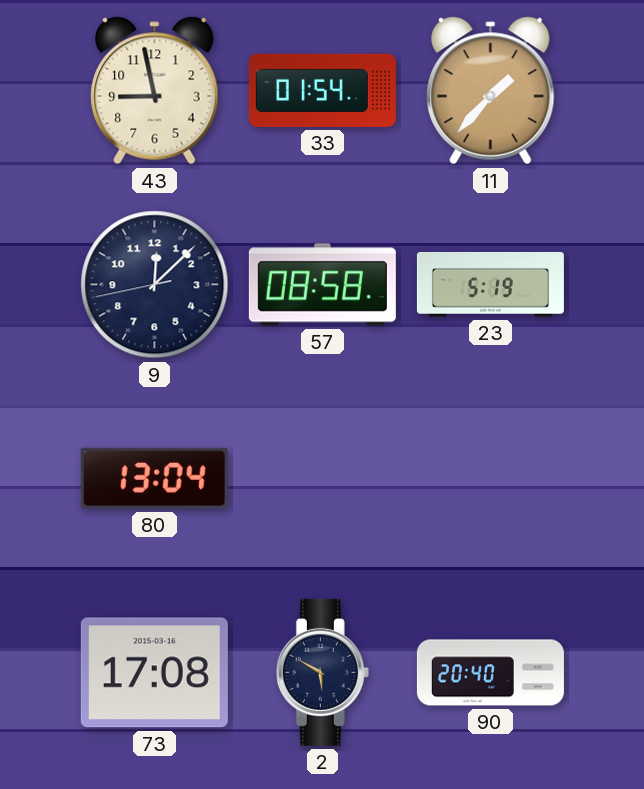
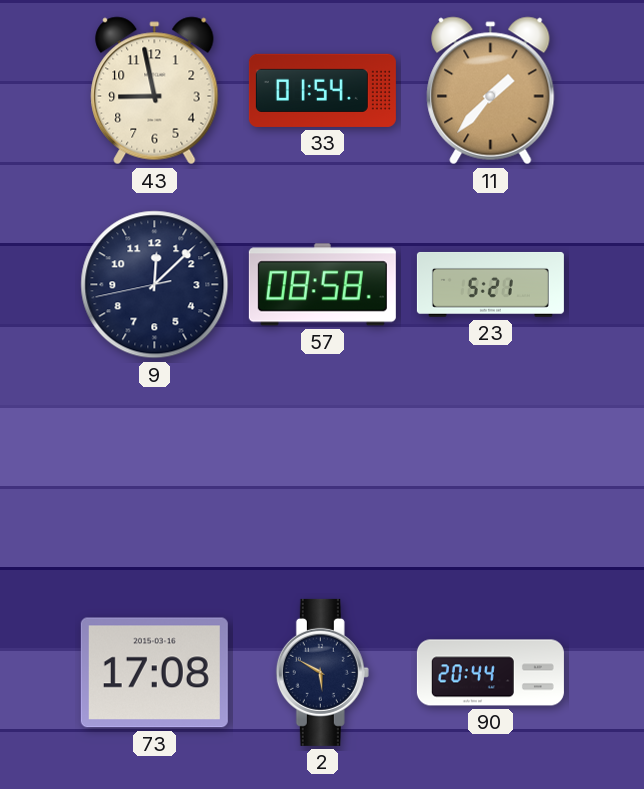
23: 5:19 -> 5:21 (490, 284)
80: 13:04 -> none (154, 478)
90: 20:40 -> 20:44 (490, 673)
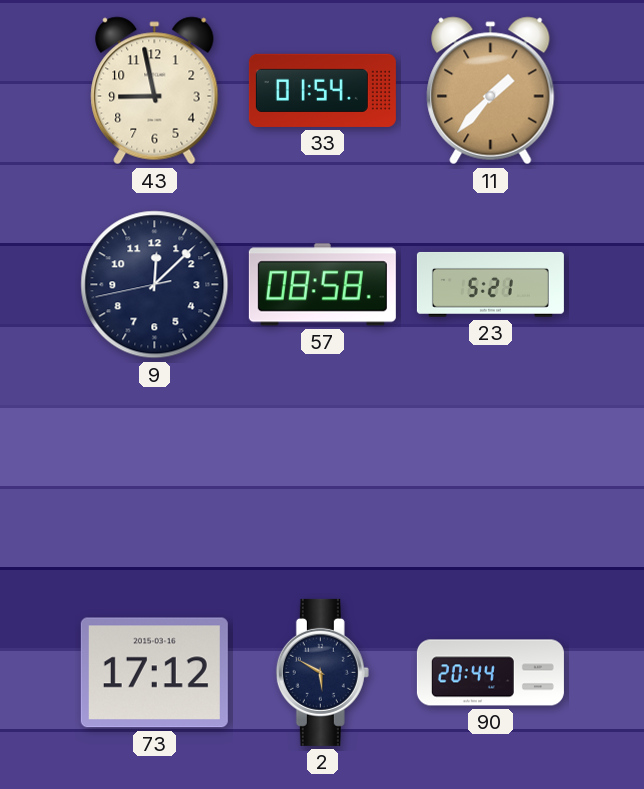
73: 17:08 -> 17:12 (154, 673)
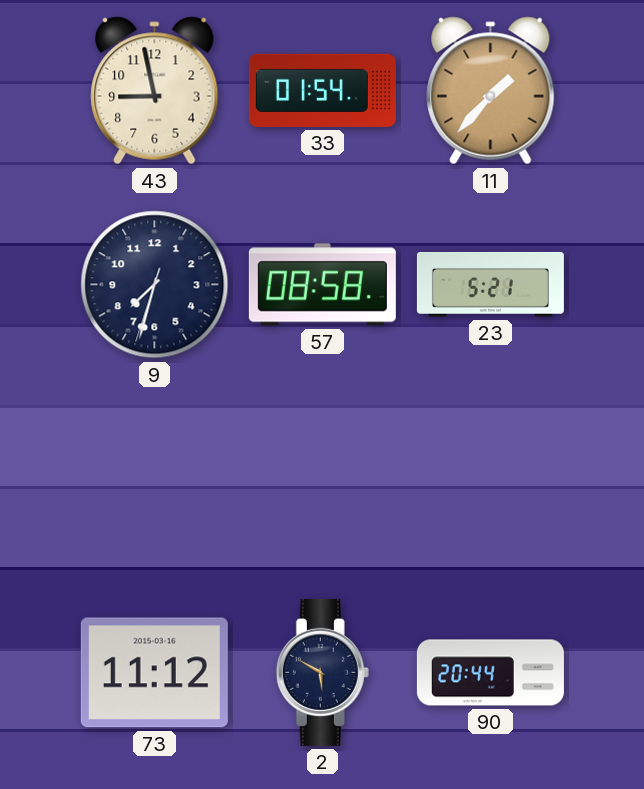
9: 12:07 -> 7:32 (155, 285)
73: 17:12 -> 11:12 (154, 673)
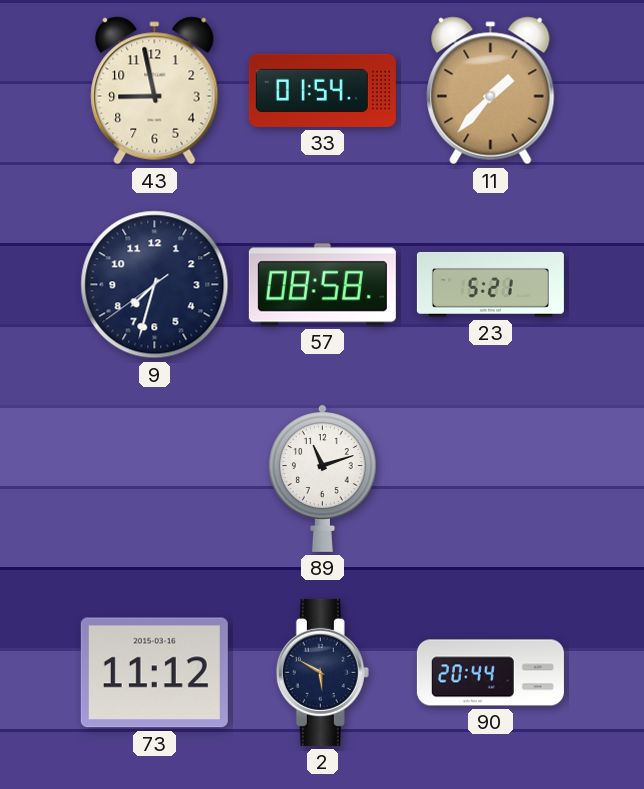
9: 7:32:33 -> 7:32:39 (155, 285)
89: none -> 11:12 (322, 478)
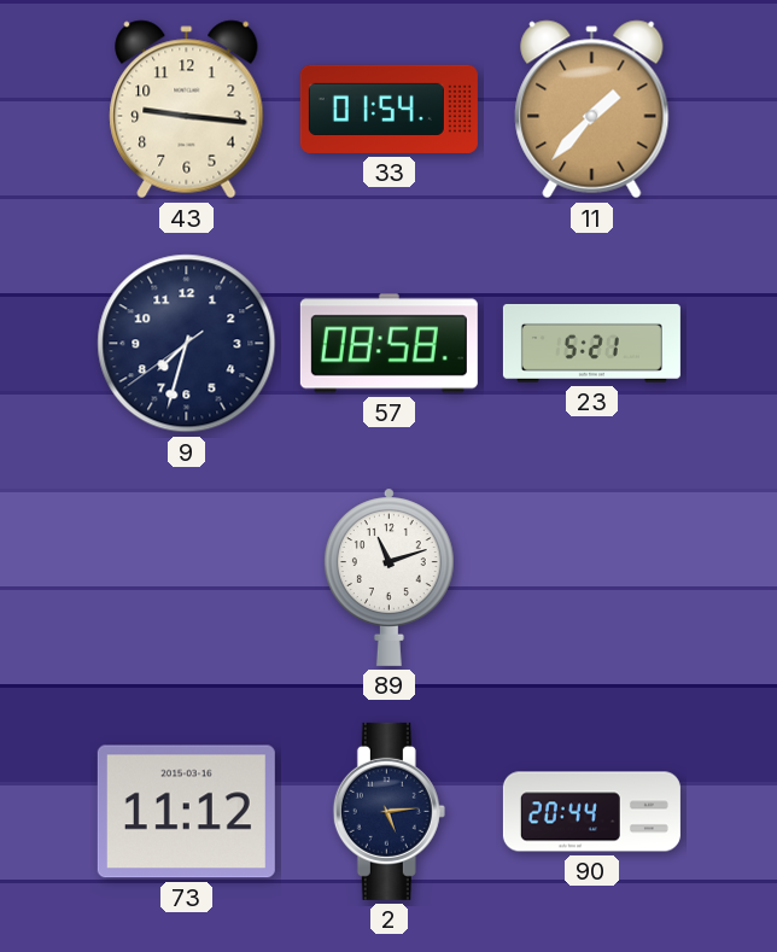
43: 8:58 -> 9:16 (187, 110)
2: 5:50 -> 5:14 (388, 811)
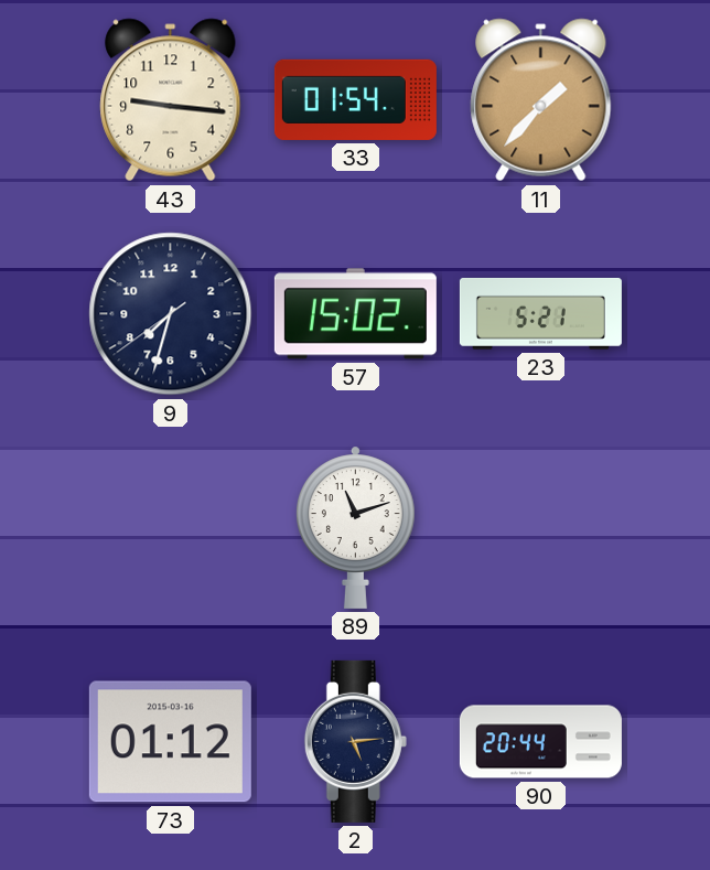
57: 08:58 -> 15:02 (355, 314)
73: 11:12 -> 01:12 (170, 742)
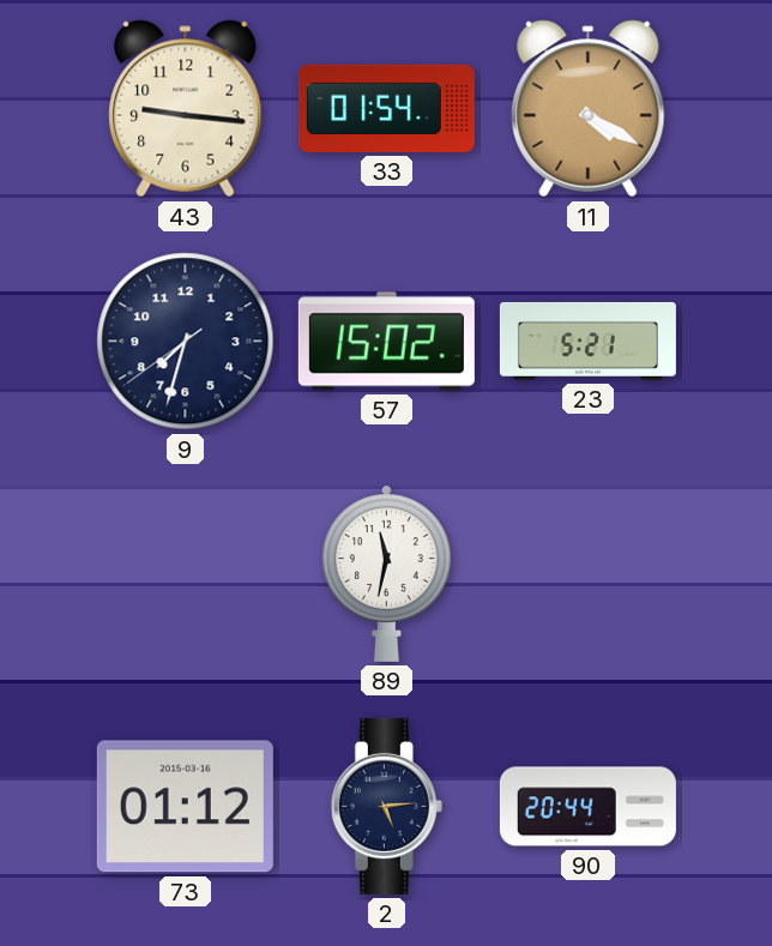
11: 1:37 -> 4:20 (589, 109)
89: 11:12 -> 11:32 (386, 573)
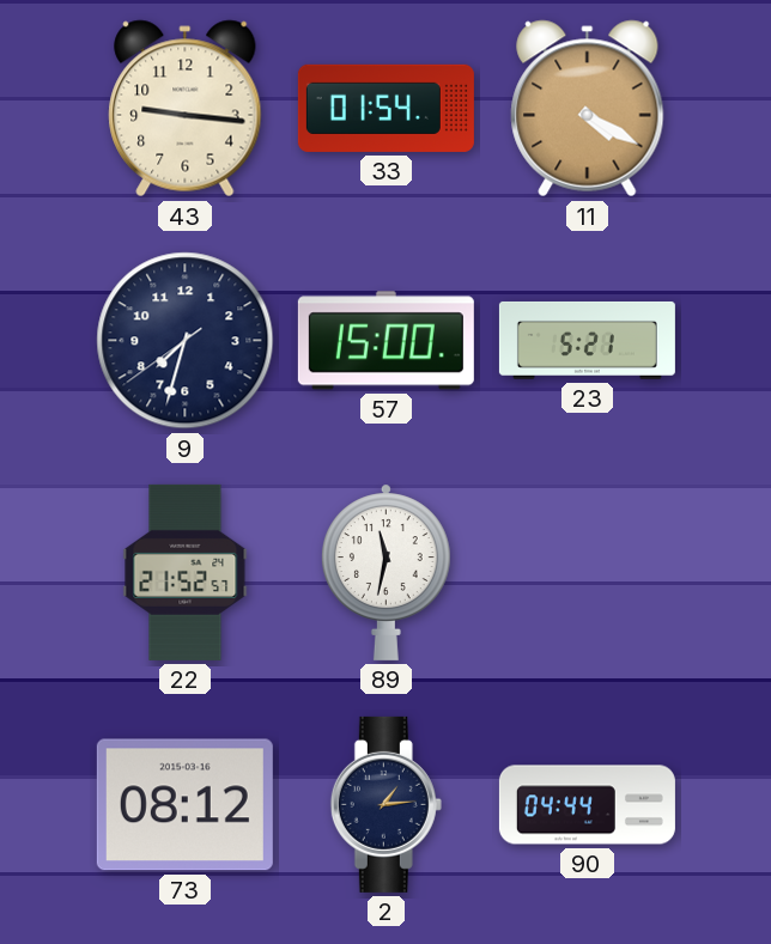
57: 15:02 -> 15:00 (385, 341)
22: none -> 21:52 (186, 572)
73: 01:12 -> 08:12 (184, 805)
2: 5:14 -> 1:14 (385, 804)
90: 20:44 -> 04:44 (587, 805)
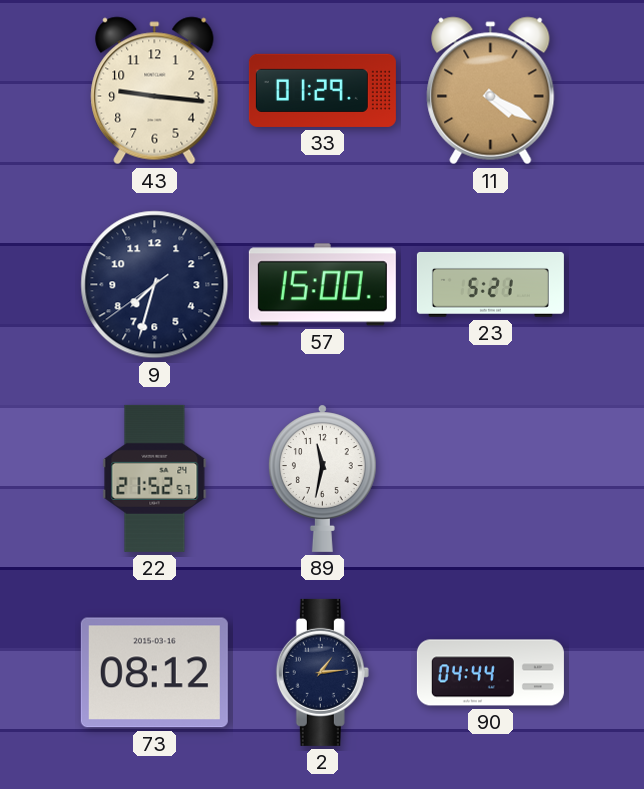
33: 01:54 -> 01:29 (322, 90)
